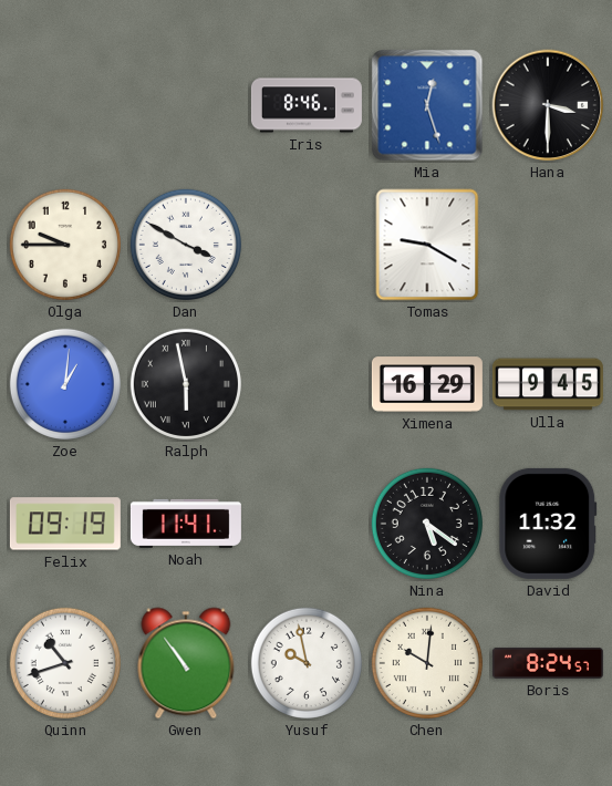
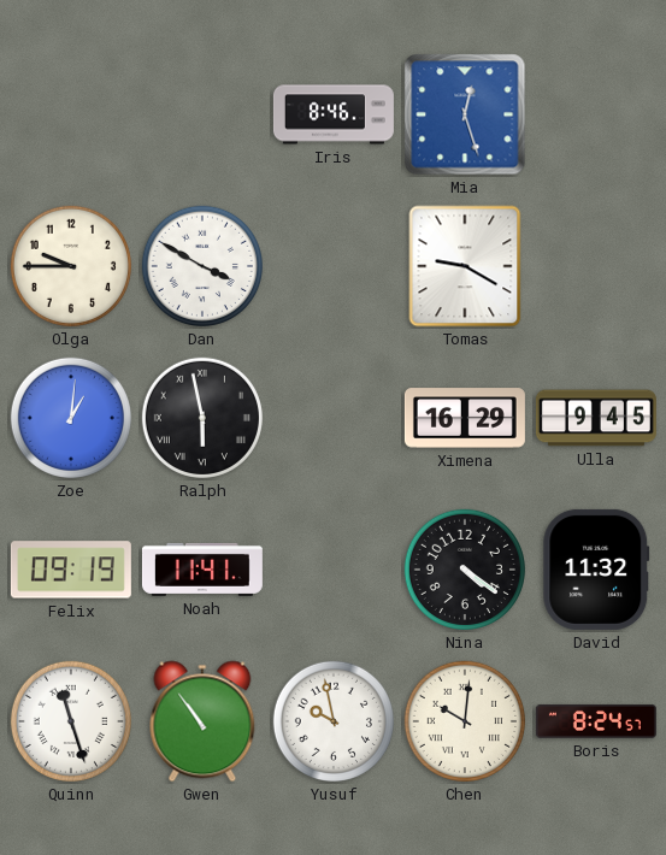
Hana: 3:30 -> none (548, 105)
Nina: 5:21 -> 4:21 (465, 570)
Quinn: 10:42 -> 11:27 (71, 721)
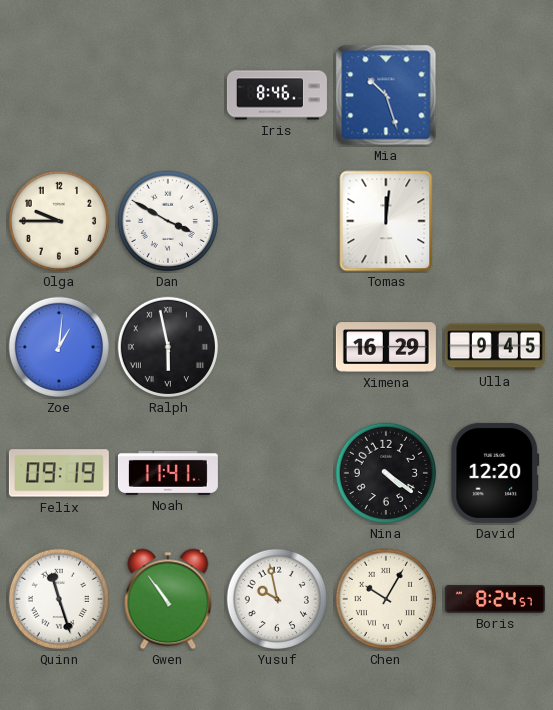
Mia: 12:27 -> 10:27 (386, 95)
Tomas: 9:20 -> 12:01 (386, 221)
David: 11:32 -> 12:20 (495, 473)
Chen: 10:01 -> 10:05 (386, 599)
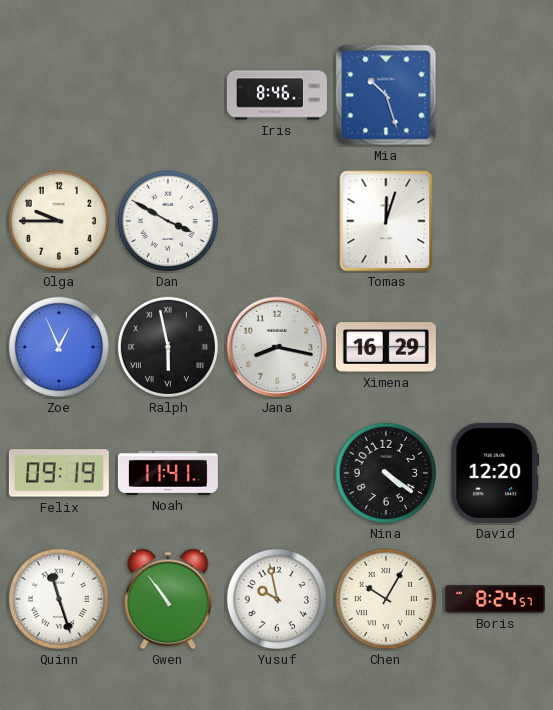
Tomas: 12:01 -> 12:03 (386, 221)
Zoe: 1:01 -> 12:56 (59, 347)
Jana: none -> 8:17 (277, 347)
Ulla: 9:45 -> none (495, 347)
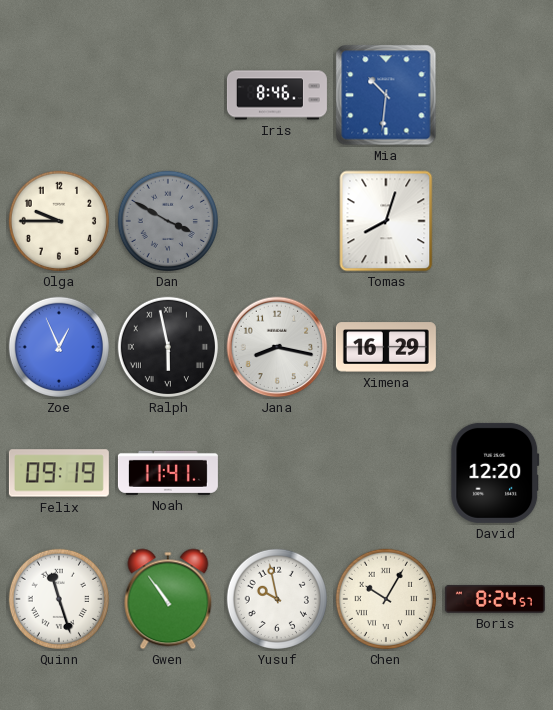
Mia: 10:27 -> 10:31 (386, 95)
Dan dial: white -> grey (168, 221)
Tomas: 12:03 -> 8:03 (386, 221)
Nina: 4:21 -> none (386, 473)
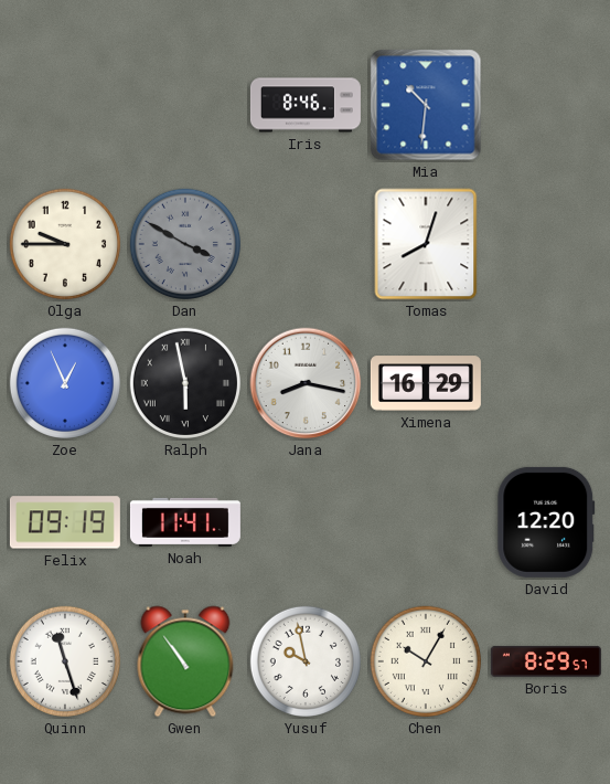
Boris: 8:24 -> 8:29 (546, 661)
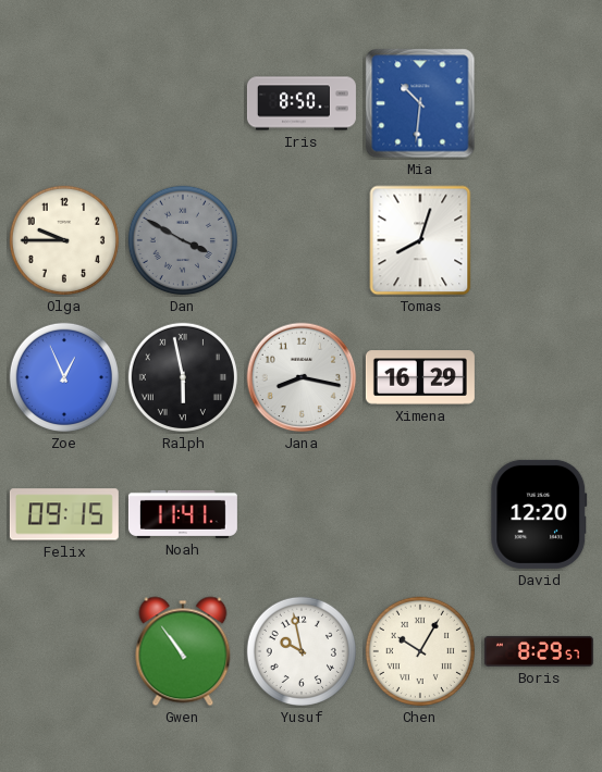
Iris: 8:46 -> 8:50 (302, 103)
Felix: 09:19 -> 09:15 (64, 514)
Quinn: 11:27 -> none (65, 661)
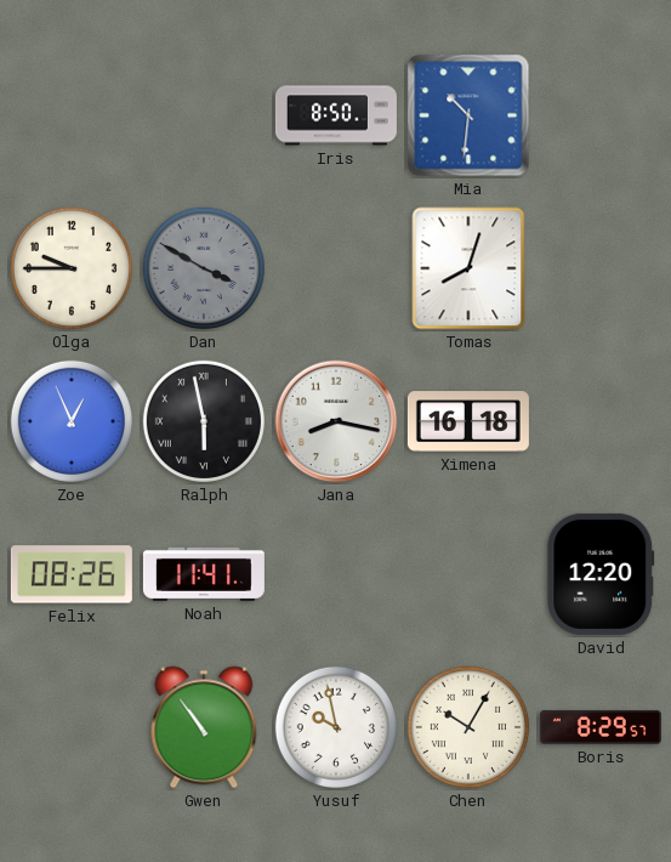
Ximena: 16:29 -> 16:18 (468, 421)
Felix: 09:15 -> 08:26 (72, 574)
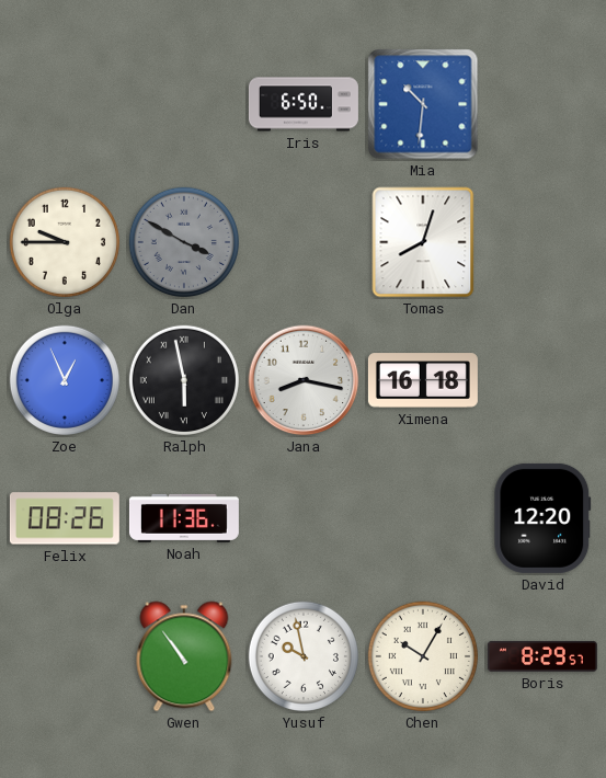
Iris: 8:50 -> 6:50 (304, 104)
Noah: 11:41 -> 11:36 (184, 518)
